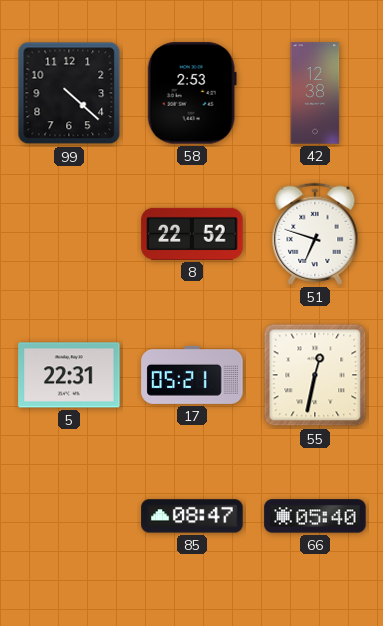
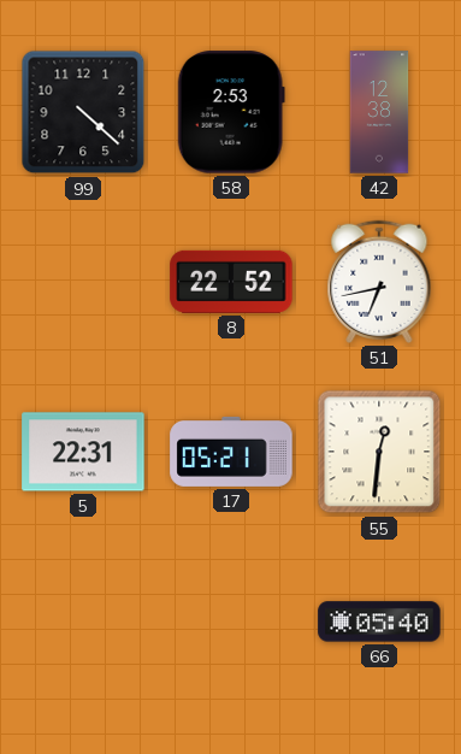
51: 6:48 -> 6:43 (379, 282)
55: 12:32 -> 12:31 (379, 452)
85: 08:47 -> none (192, 516)
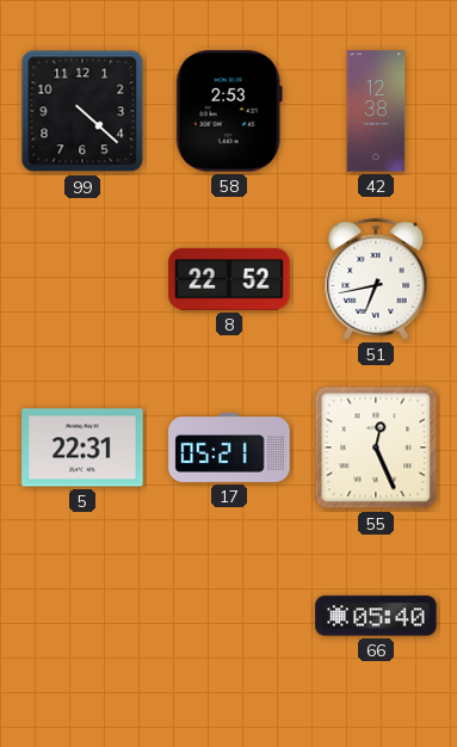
55: 12:31 -> 12:26 (376, 447)
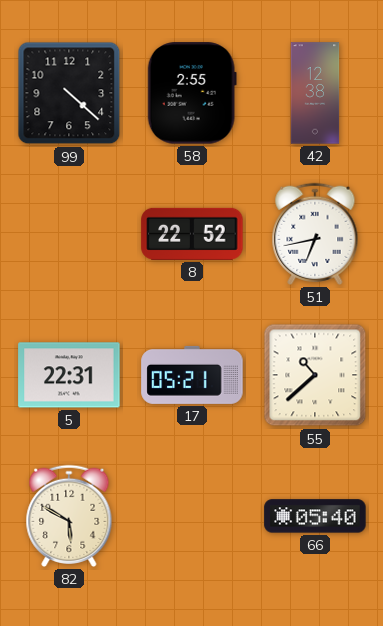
58: 2:53 -> 2:55 (192, 93)
55: 12:26 -> 10:38 (315, 375)
82: none -> 5:50 (69, 516)
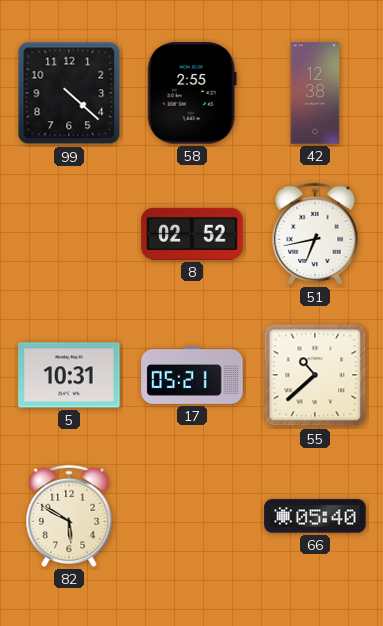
8: 22:52 -> 02:52 (192, 234)
5: 22:31 -> 10:31 (69, 375)
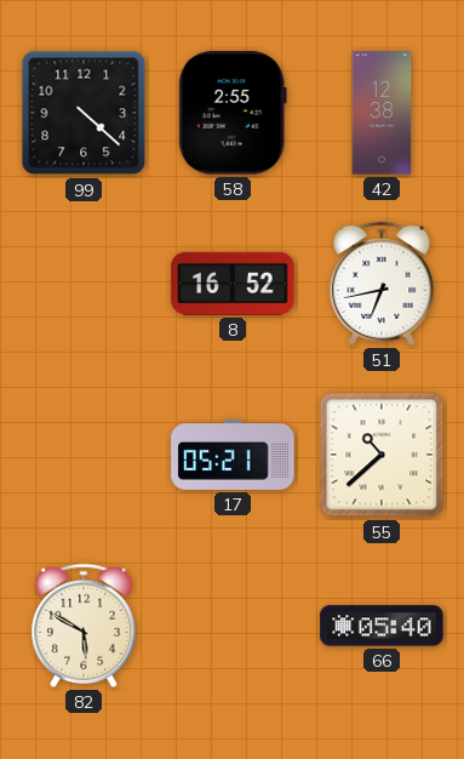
8: 02:52 -> 16:52 (233, 284)
5: 10:31 -> none (69, 375)
